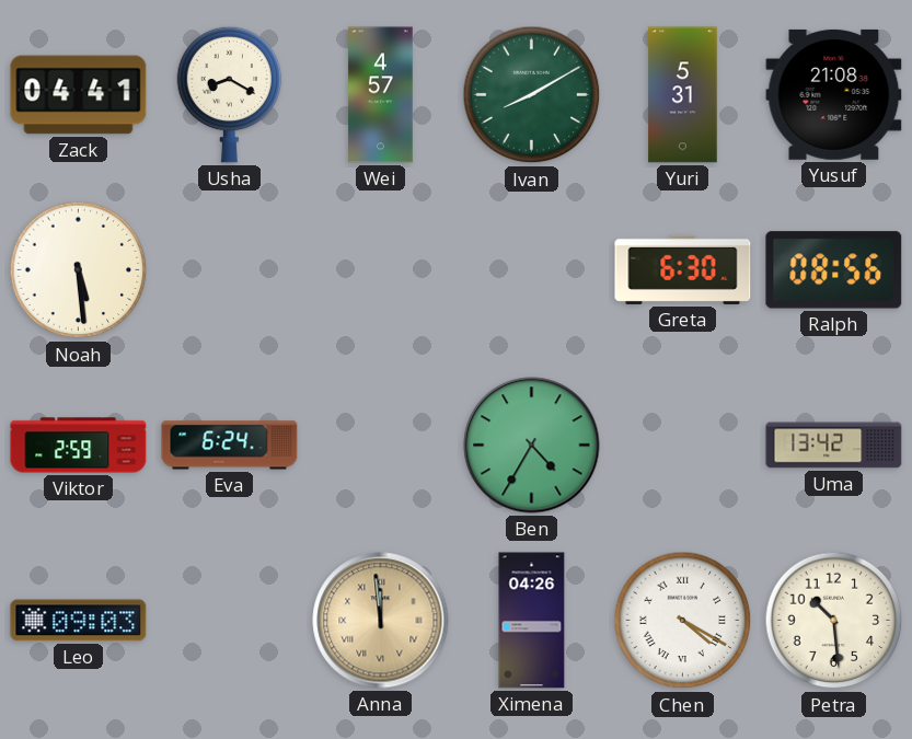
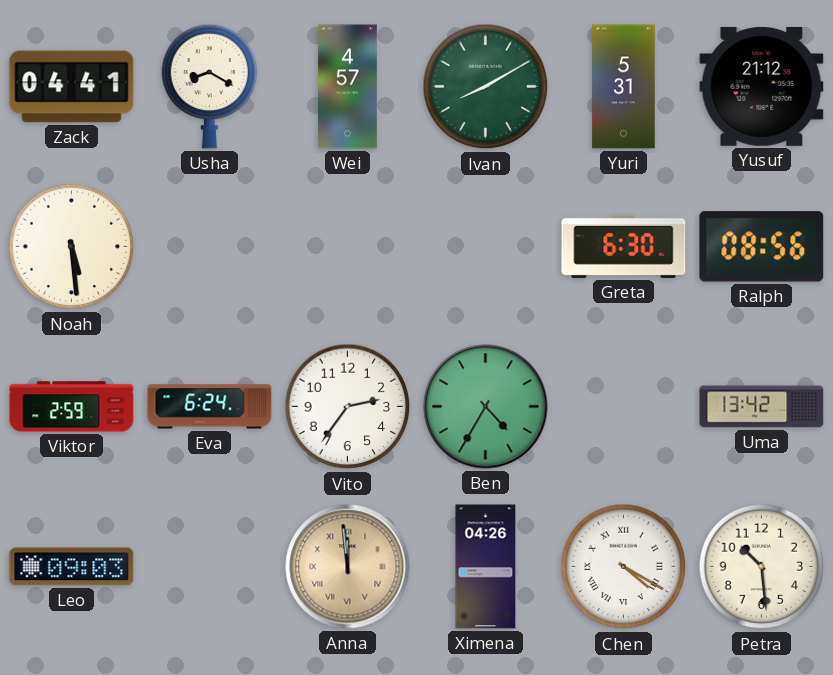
Yusuf: 21:08 -> 21:12 (762, 86)
Vito: none -> 2:36 (348, 407)
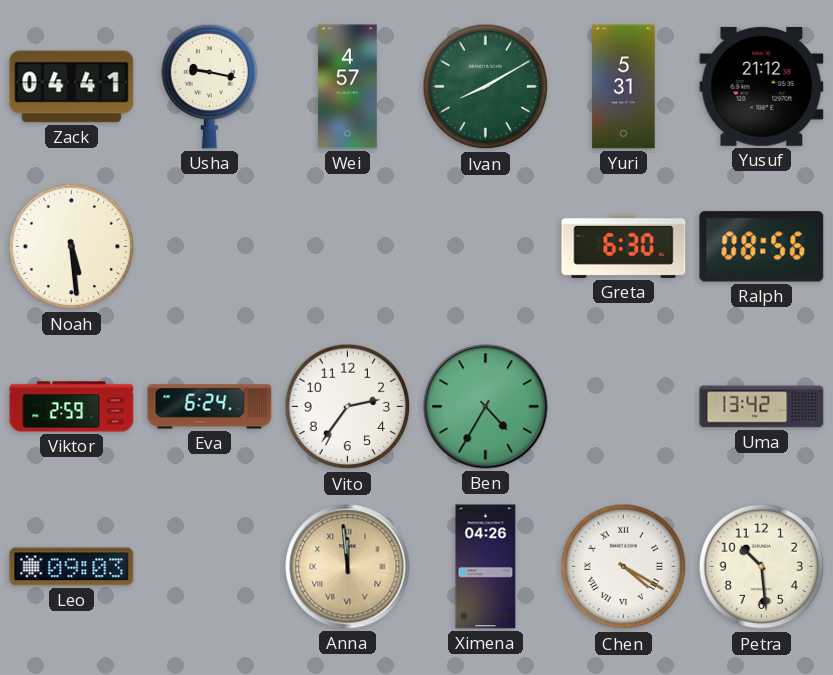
Usha: 8:20 -> 9:17 (210, 86)
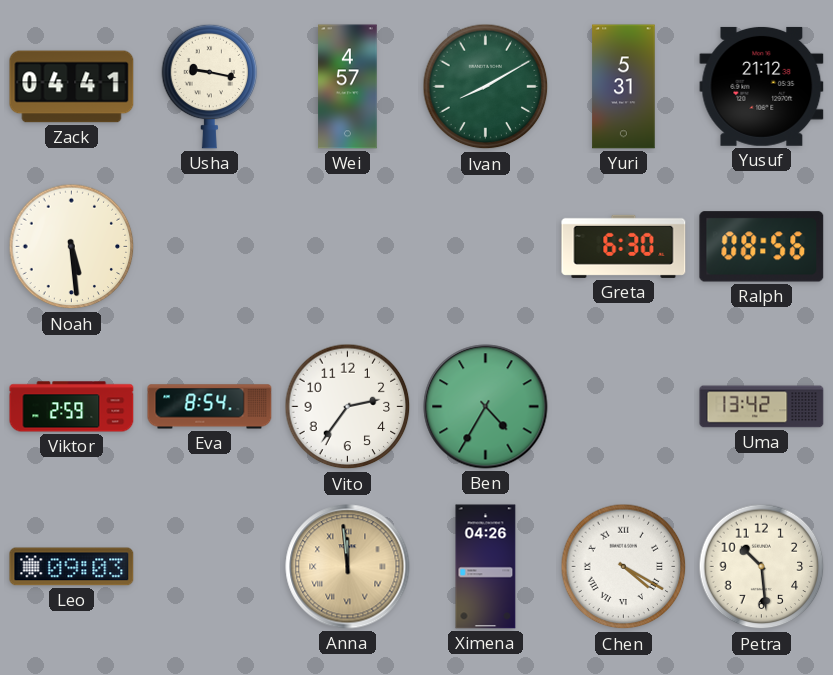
Eva: 6:24 -> 8:54 (210, 407)
